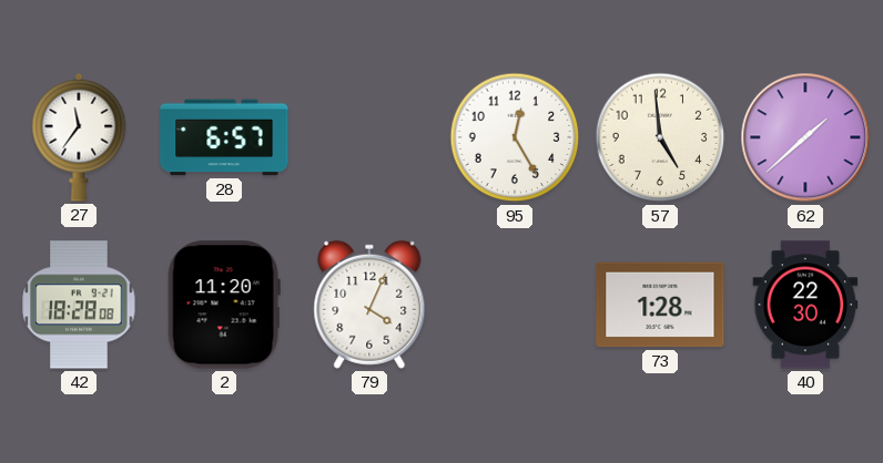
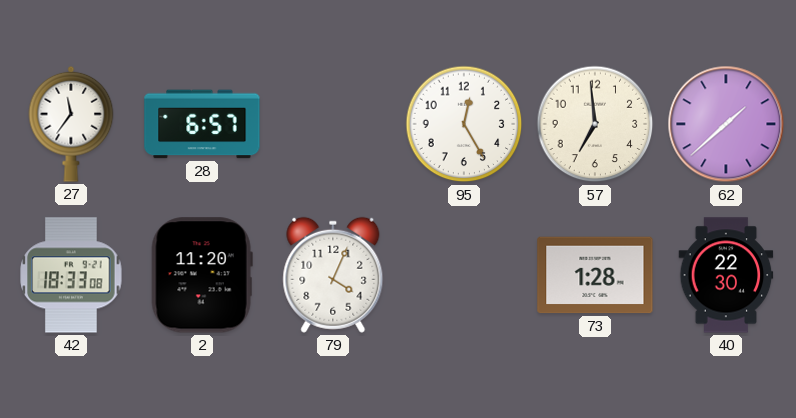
57: 4:59 -> 6:59 (595, 124)
42: 18:28 -> 18:33 (71, 275)
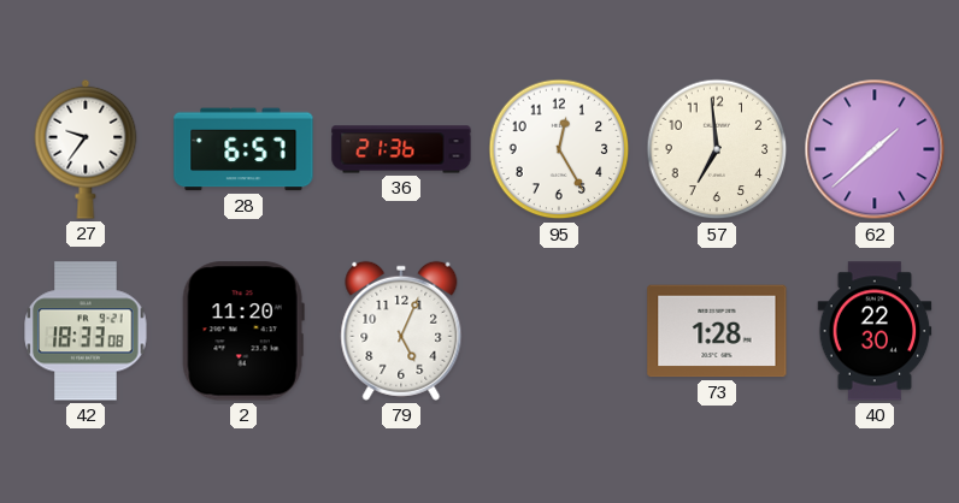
27: 11:36 -> 9:36 (86, 149)
36: none -> 21:36 (401, 149)
79: 4:04 -> 5:04 (401, 331)
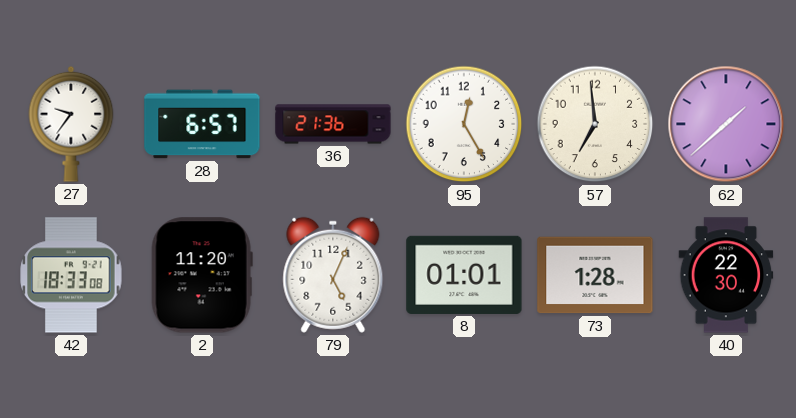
8: none -> 01:01 (464, 275)
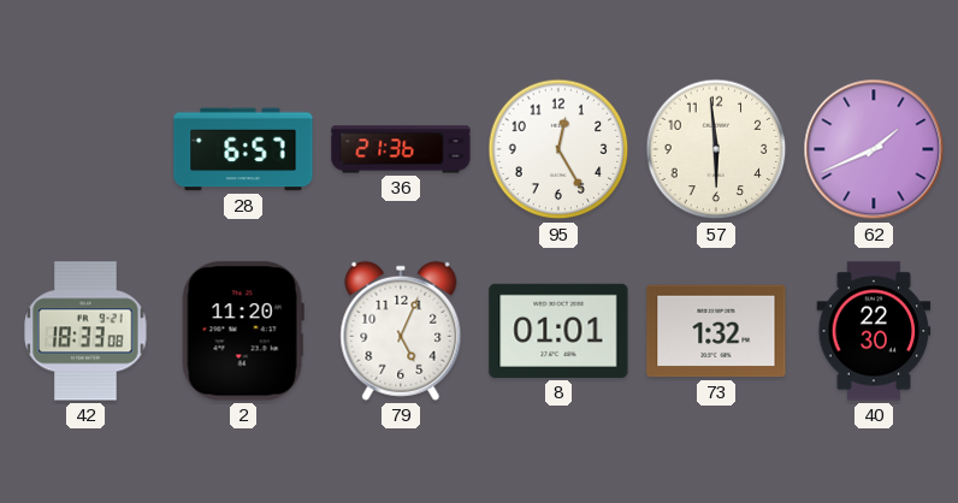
27: 9:36 -> none (71, 124)
57: 6:59 -> 5:59 (716, 149)
62: 1:38 -> 1:41 (874, 149)
73: 1:28 -> 1:32 (716, 331)
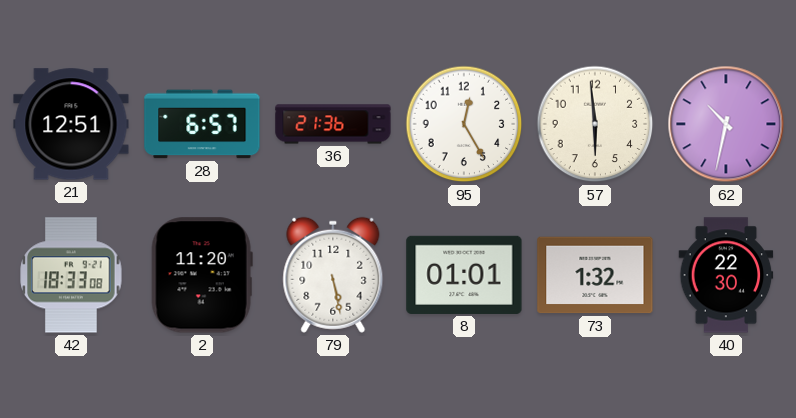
21: none -> 12:51 (71, 124)
62: 1:41 -> 10:32 (726, 124)
79: 5:04 -> 5:28 (333, 275)
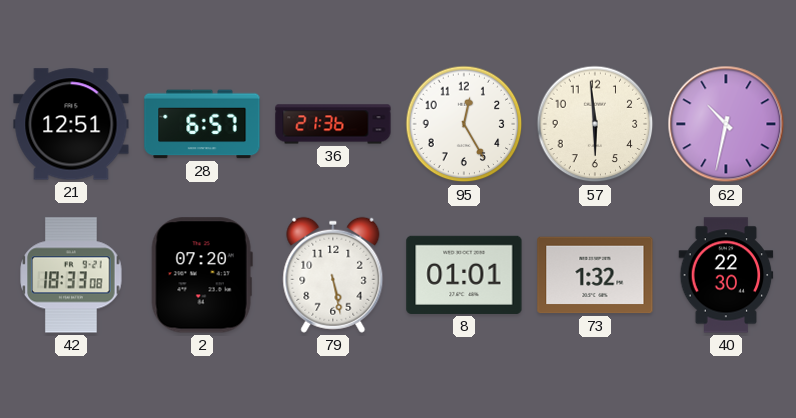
2: 11:20 -> 07:20 (202, 275)
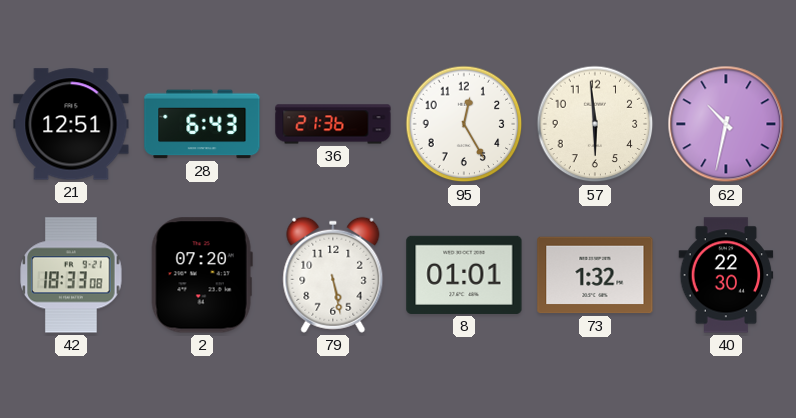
28: 6:57 -> 6:43 (202, 124)
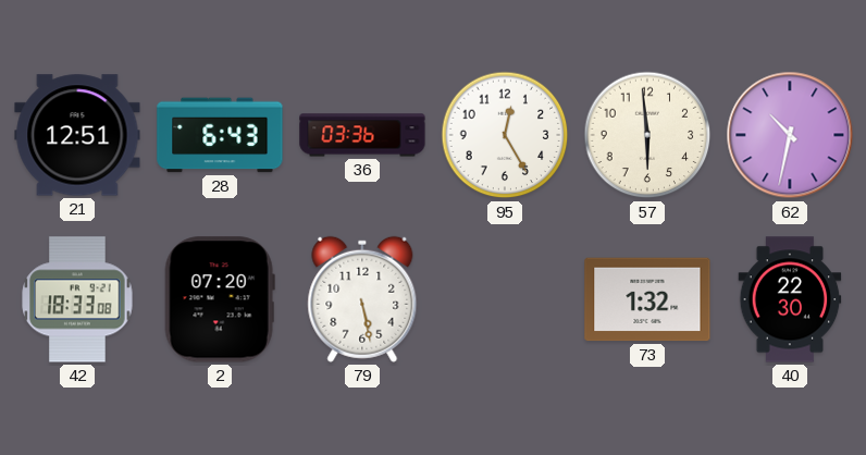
36: 21:36 -> 03:36 (362, 135)
8: 01:01 -> none (464, 275)
